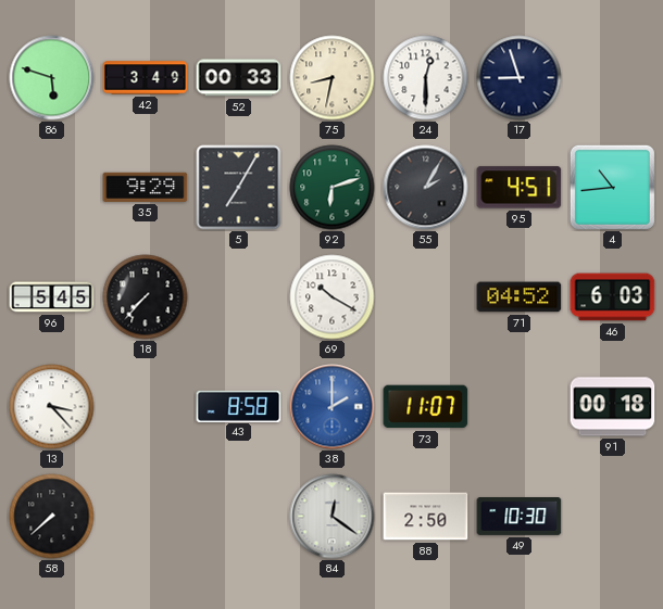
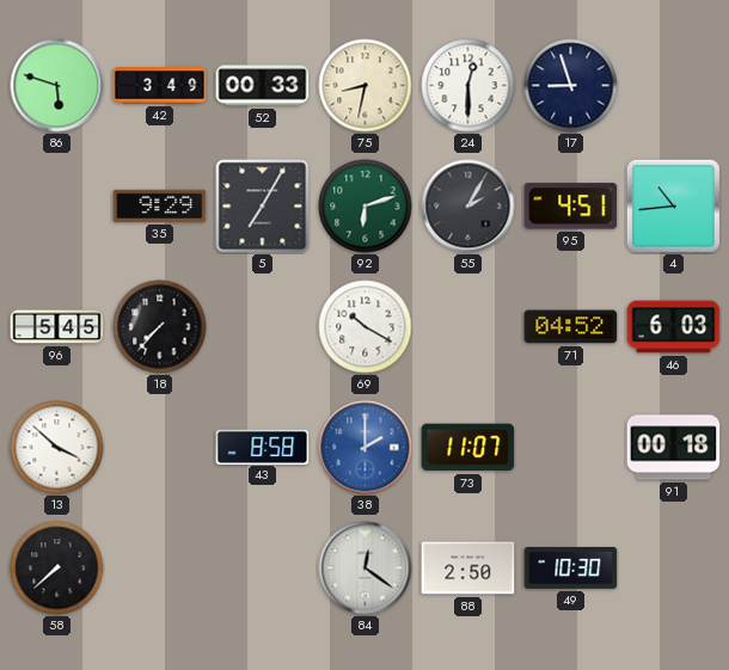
13: 3:23 -> 3:52 (57, 448)
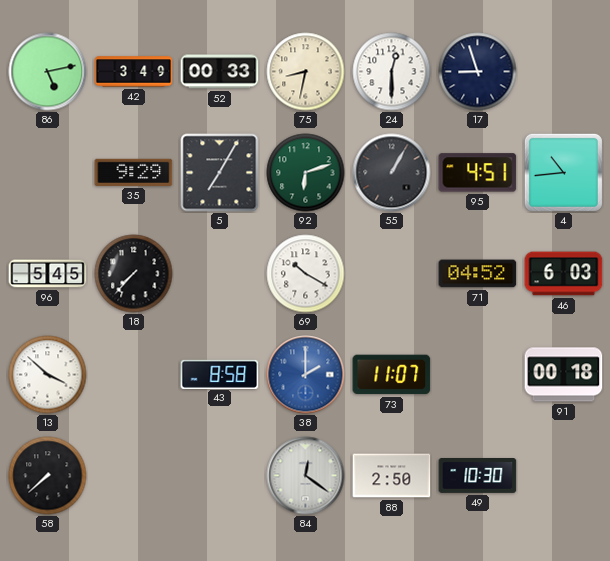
86: 5:48 -> 5:13 (48, 72)
55: 2:05 -> 1:05 (392, 173)
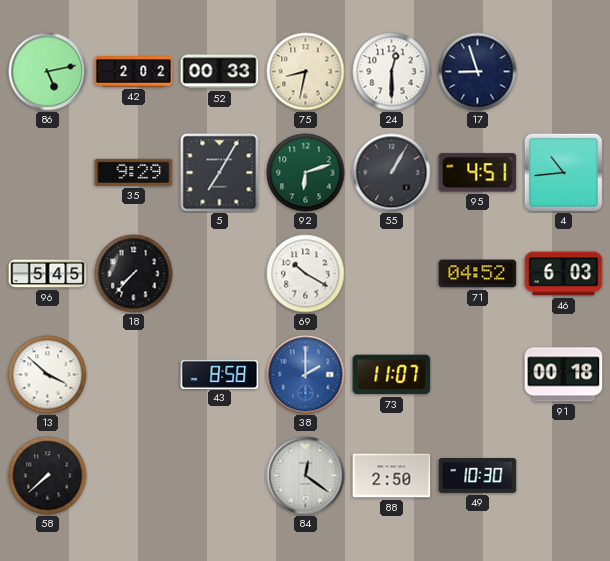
42: 3:49 -> 2:02 (134, 72)
